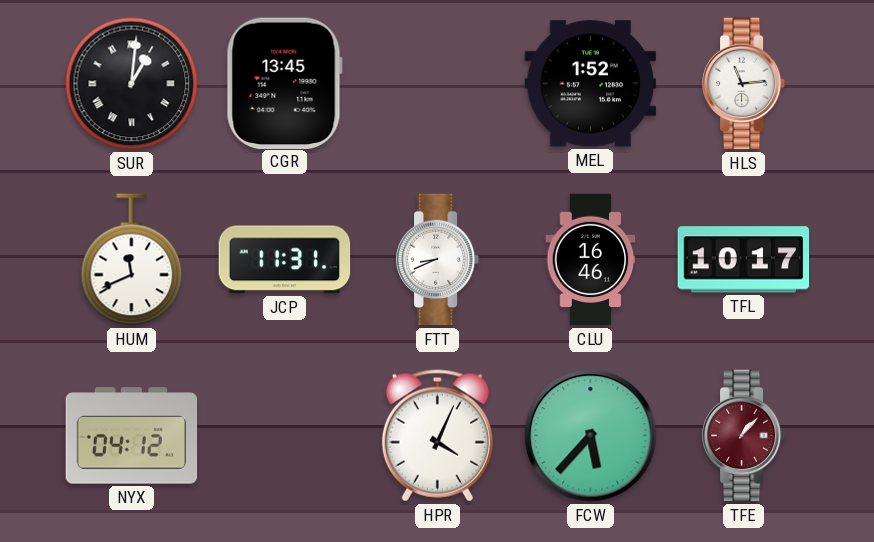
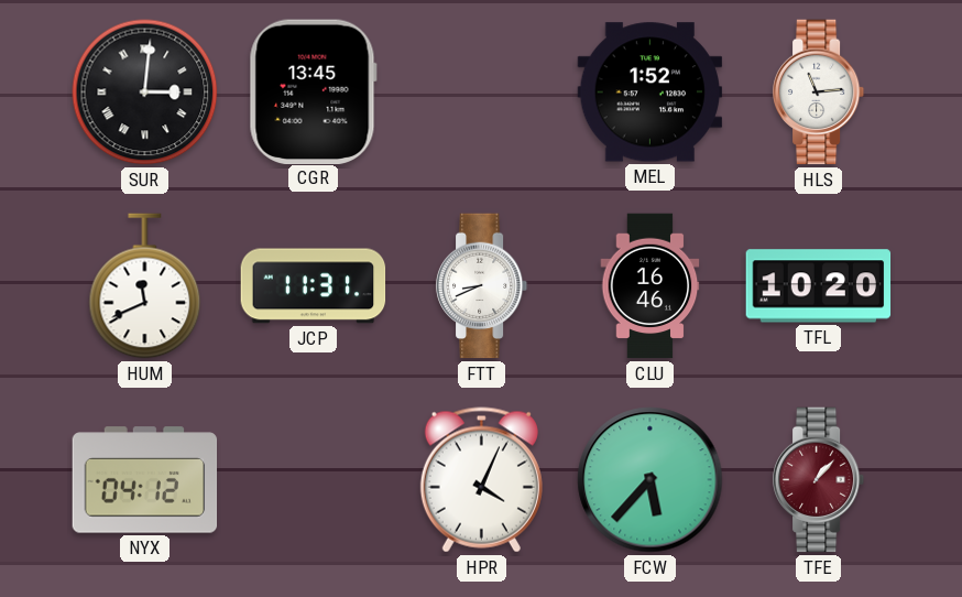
SUR: 1:01 -> 3:01 (145, 93)
TFL: 10:17 -> 10:20 (819, 286)
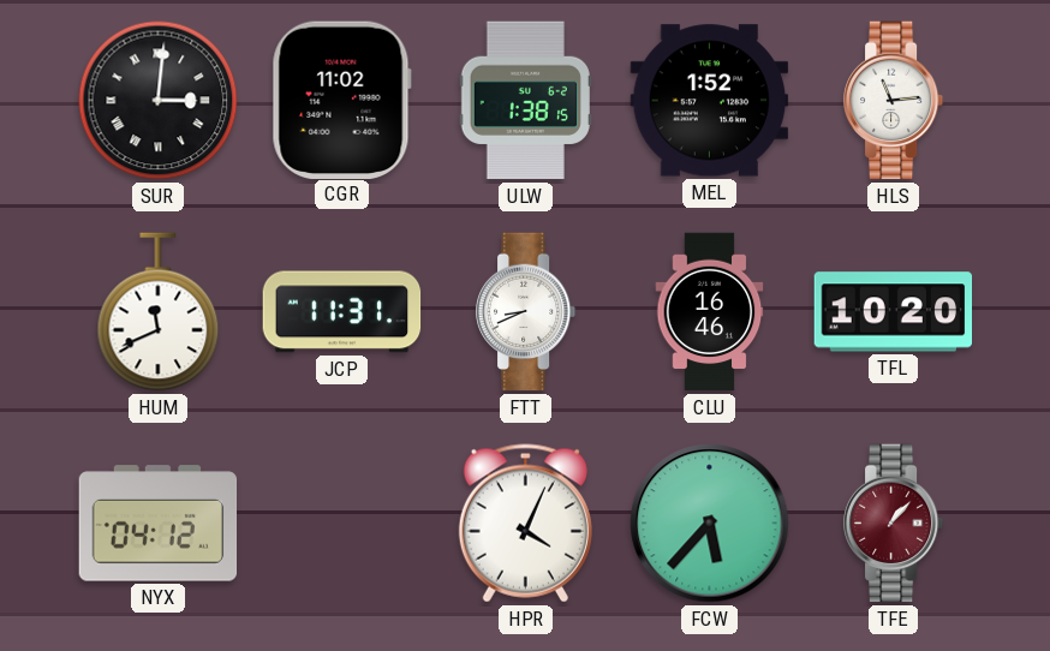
CGR: 13:45 -> 11:02 (341, 100)
ULW: none -> 1:38 (525, 101)
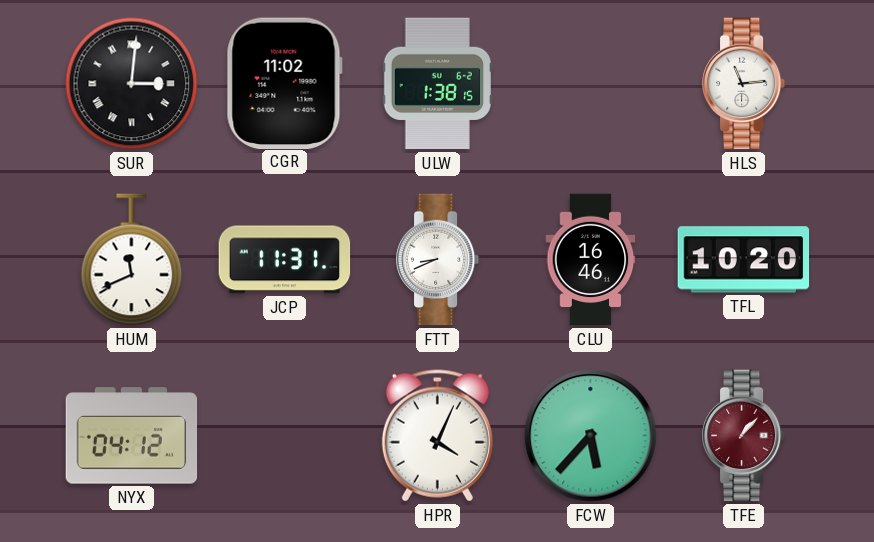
MEL: 1:52 -> none (710, 101)
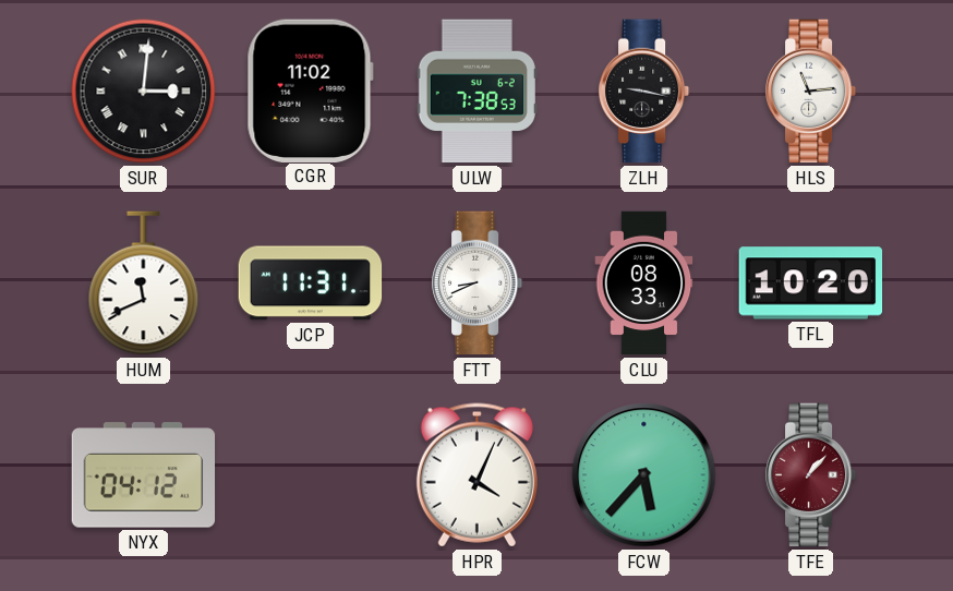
ULW: 1:38 -> 7:38 (477, 92)
ZLH: none -> 9:17 (644, 92)
CLU: 16:46 -> 08:33 (644, 284)
